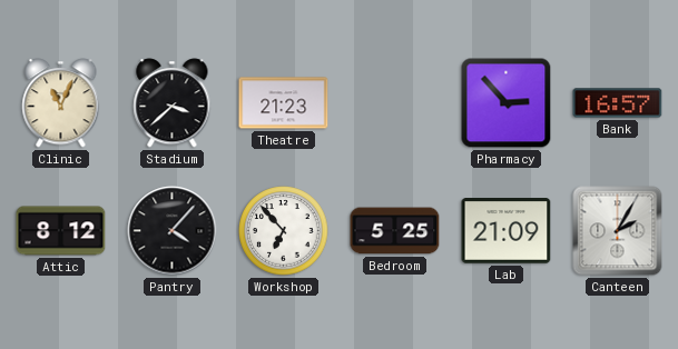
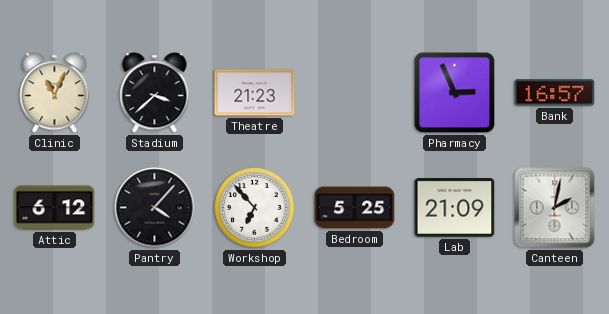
Pharmacy: 2:53 -> 2:56 (455, 93)
Attic: 8:12 -> 6:12 (55, 208)
Canteen: 2:05 -> 2:02 (555, 208)
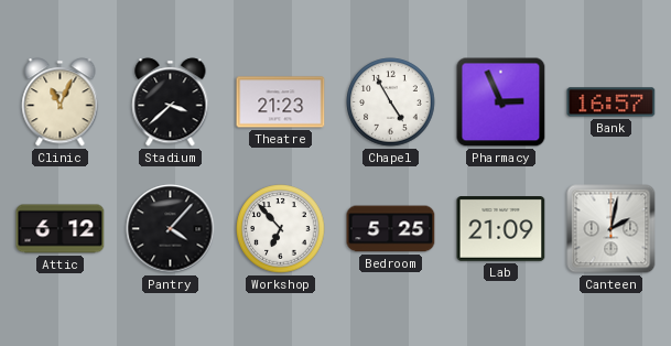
Chapel: none -> 4:55 (391, 102)
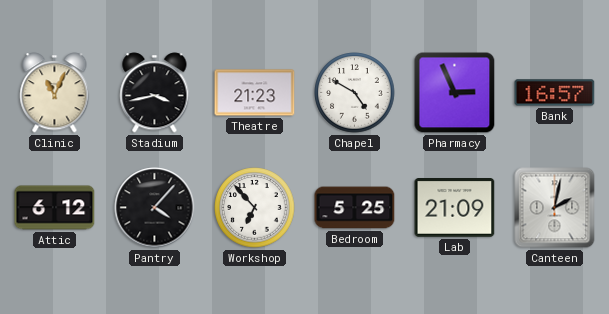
Stadium: 3:38 -> 3:43 (155, 93)
Chapel: 4:55 -> 4:50 (355, 93)
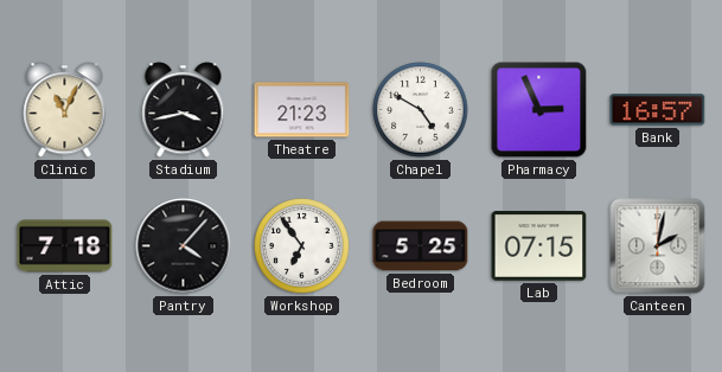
Attic: 6:12 -> 7:18 (65, 246)
Workshop: 6:53 -> 6:54 (302, 246)
Lab: 21:09 -> 07:15 (539, 246)
